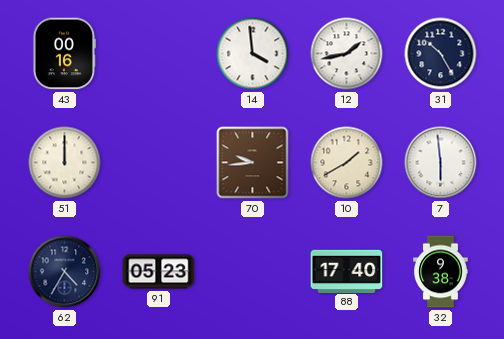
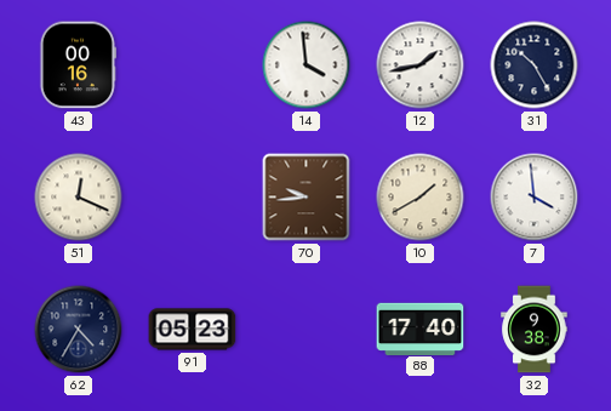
51: 12:00 -> 12:19 (79, 198)
7: 5:59 -> 3:59 (535, 198)
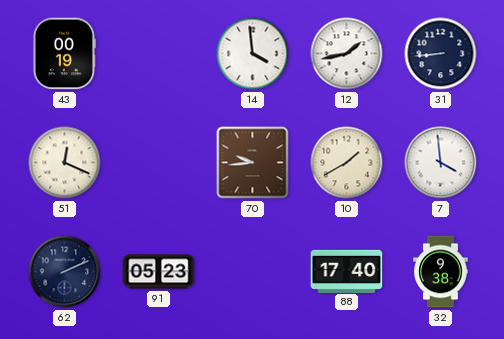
43: 00:16 -> 00:19 (64, 54)
31: 10:25 -> 8:44 (441, 54)
62: 4:35 -> 2:11 (65, 272)
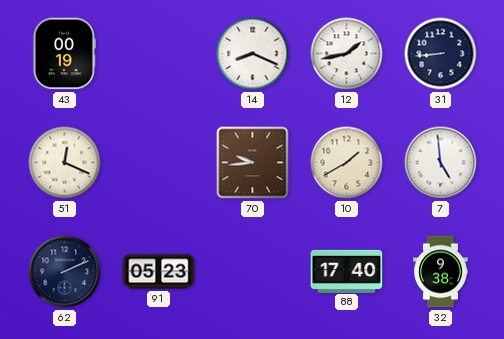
14: 3:59 -> 8:19 (253, 54)
7: 3:59 -> 4:59 (441, 163)
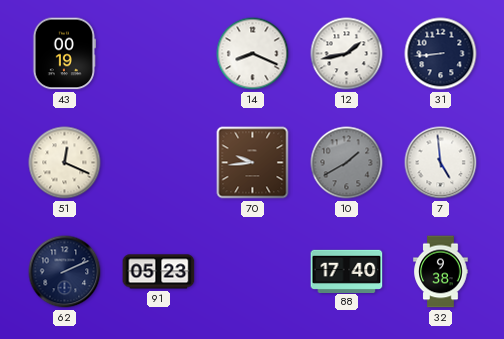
10 dial: cream -> grey (347, 163)
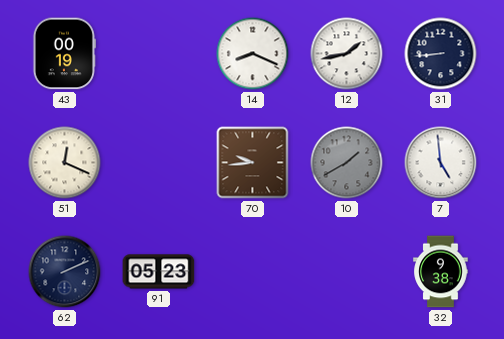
88: 17:40 -> none (347, 271)
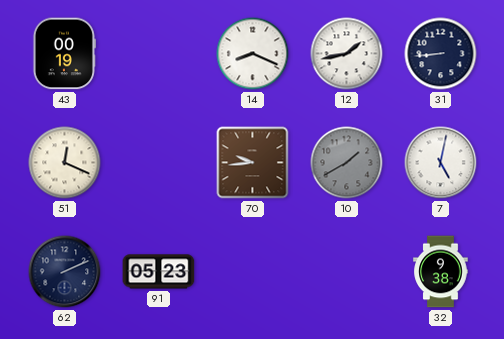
7: 4:59 -> 5:02 (441, 163)
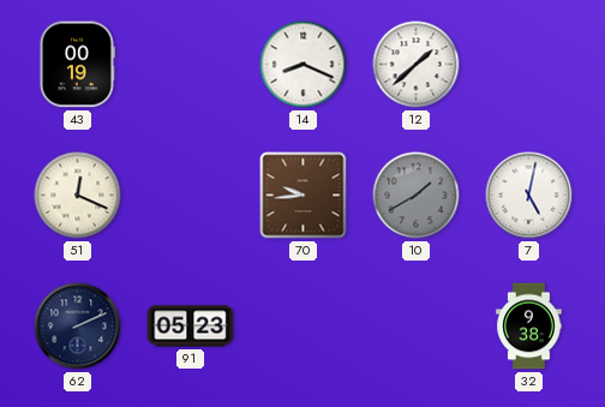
12: 1:43 -> 1:38 (417, 65)
31: 8:44 -> none (441, 54)
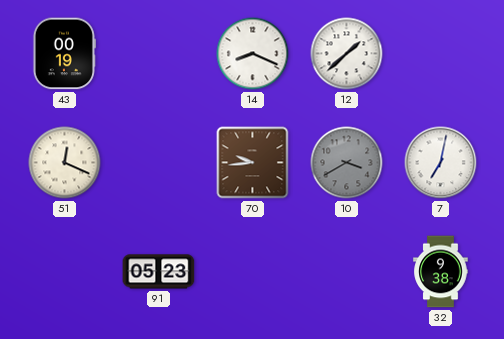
10: 1:40 -> 3:40 (347, 163)
7: 5:02 -> 7:02 (441, 163)
62: 2:11 -> none (78, 327)
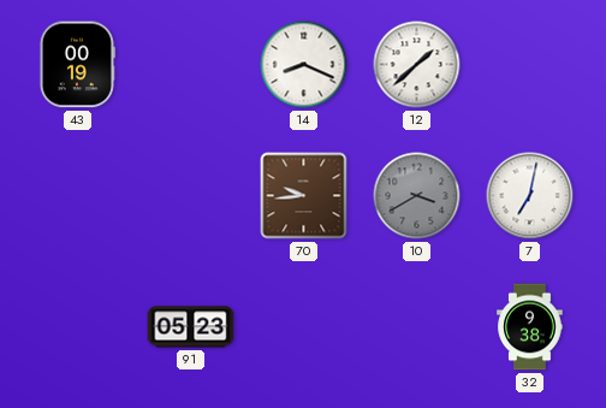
51: 12:19 -> none (65, 163)
